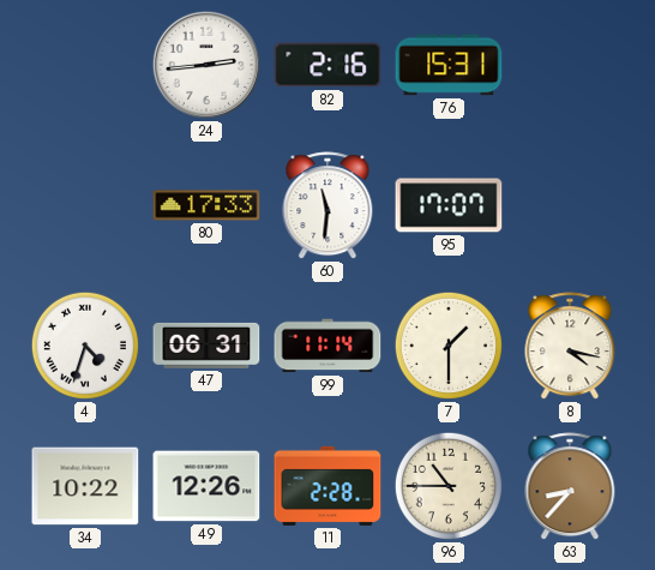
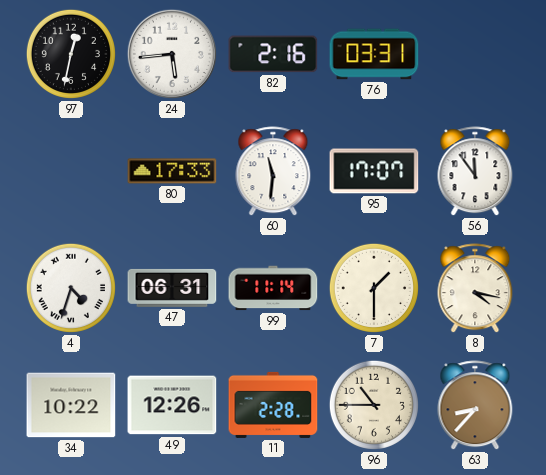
97: none -> 12:32 (71, 54)
24: 2:44 -> 5:44 (172, 54)
76: 15:31 -> 03:31 (374, 54)
56: none -> 11:54 (475, 172)
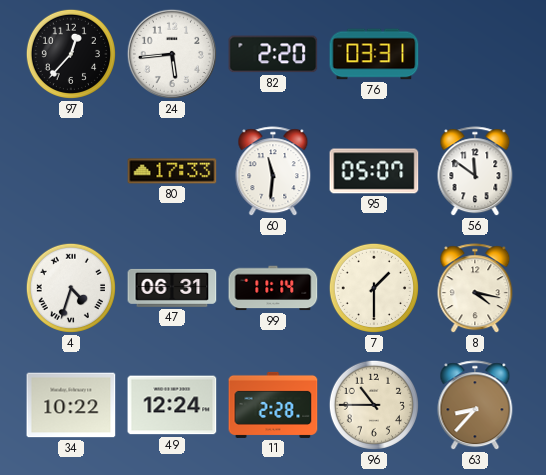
97: 12:32 -> 12:37 (71, 54)
82: 2:16 -> 2:20 (273, 54)
95: 17:07 -> 05:07 (374, 171)
56: 11:54 -> 11:51 (475, 172)
49: 12:26 -> 12:24 (172, 405)
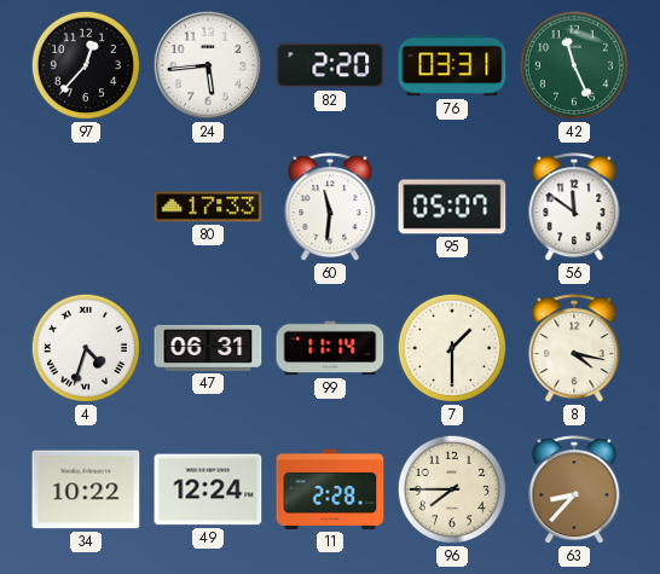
42: none -> 11:26 (574, 65)
96: 10:45 -> 7:45 (452, 489)
